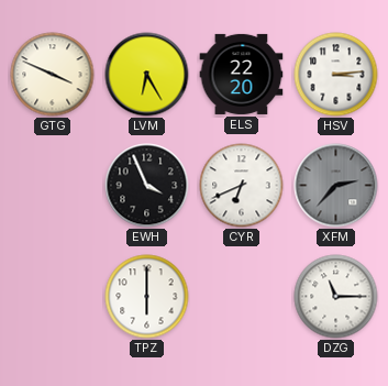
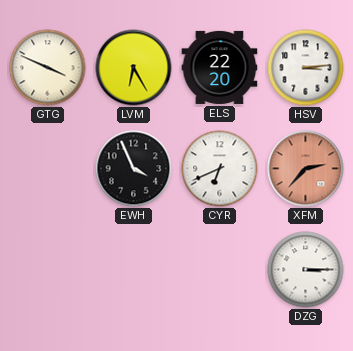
XFM dial: grey -> salmon (306, 169)
TPZ: 6:00 -> none (147, 297)
DZG: 11:15 -> 3:15 (306, 270)
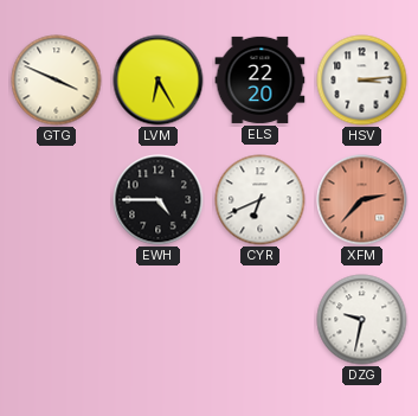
EWH: 3:56 -> 4:45 (159, 200)
DZG: 3:15 -> 9:32 (362, 320)
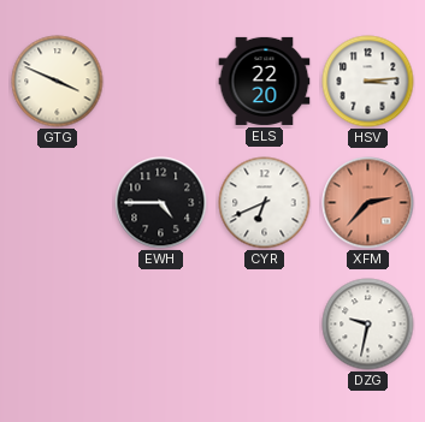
LVM: 6:25 -> none (159, 81)
